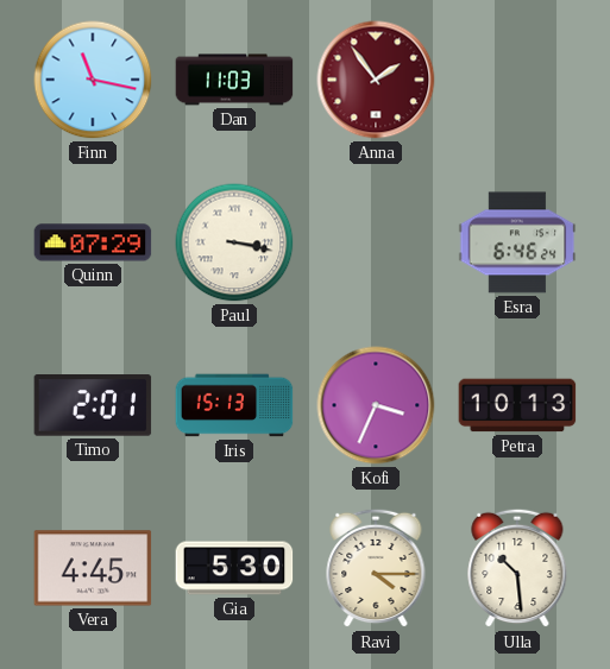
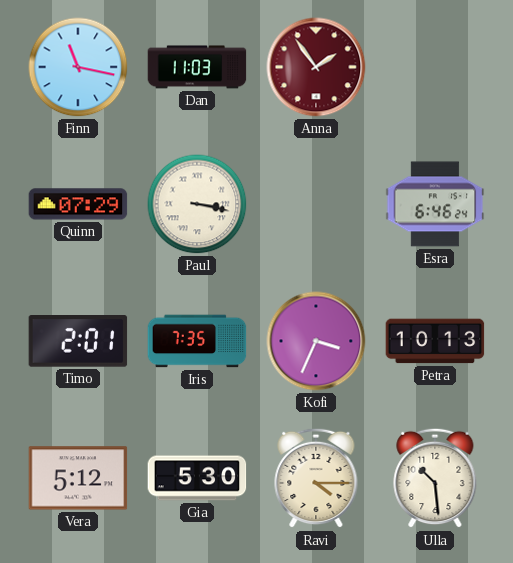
Iris: 15:13 -> 7:35 (197, 341)
Vera: 4:45 -> 5:12 (78, 478)
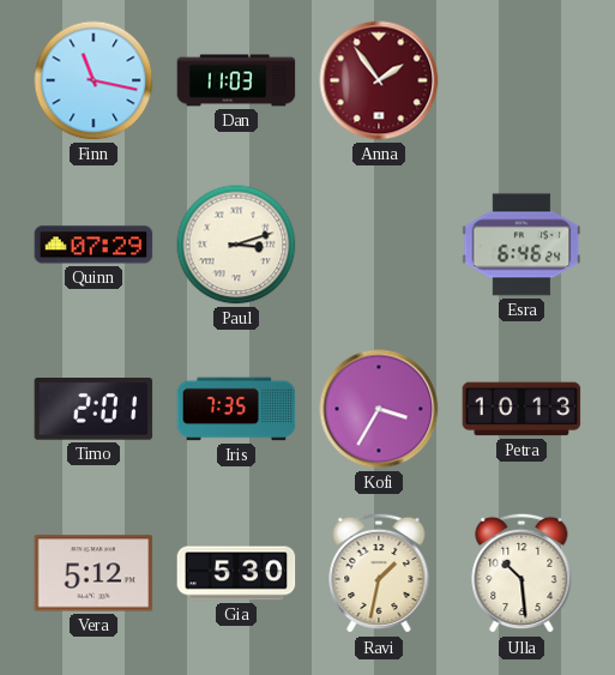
Paul: 3:17 -> 3:12 (236, 245)
Kofi: 3:34 -> 3:35 (379, 409)
Ravi: 4:15 -> 1:32 (379, 573)
